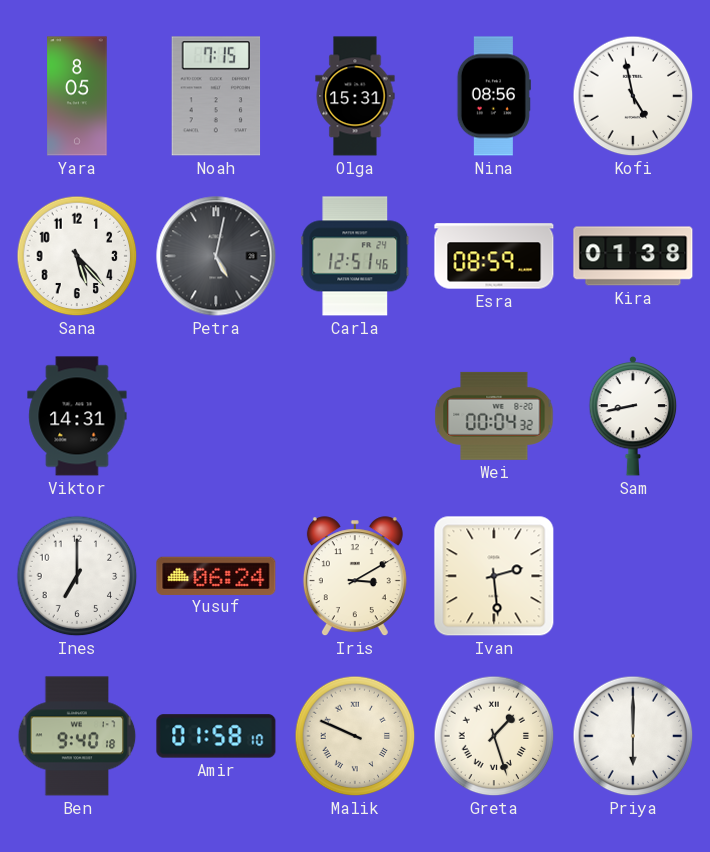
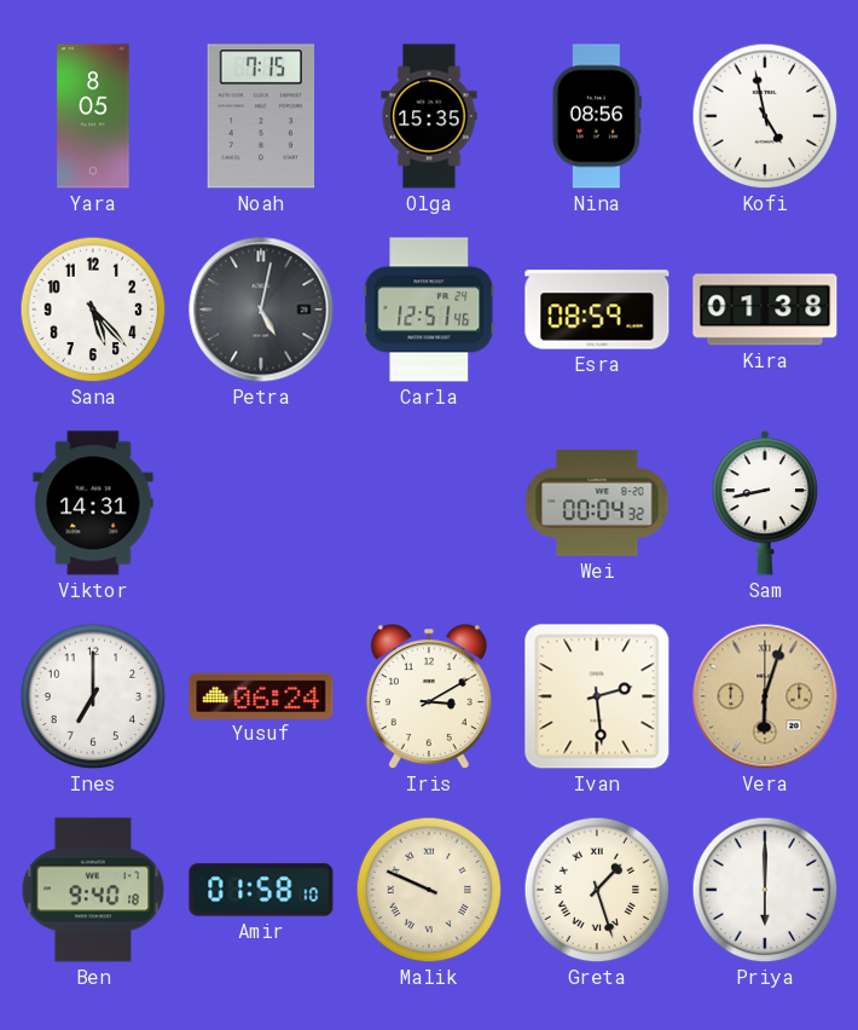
Olga: 15:31 -> 15:35 (429, 116)
Vera: none -> 6:03 (765, 696)
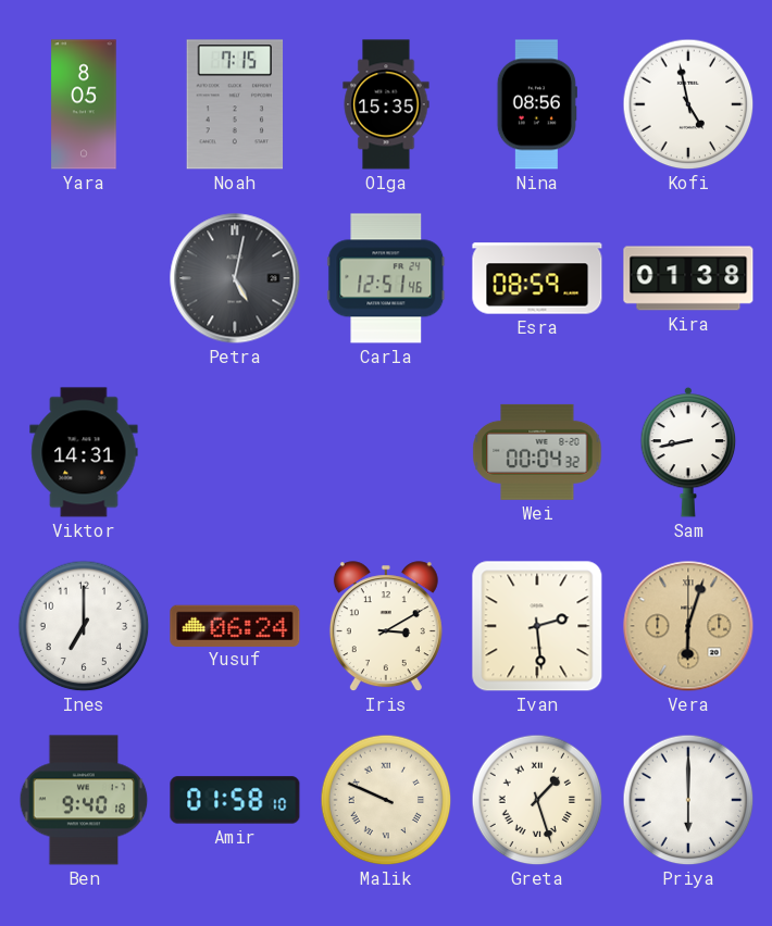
Sana: 5:23 -> none (93, 309)
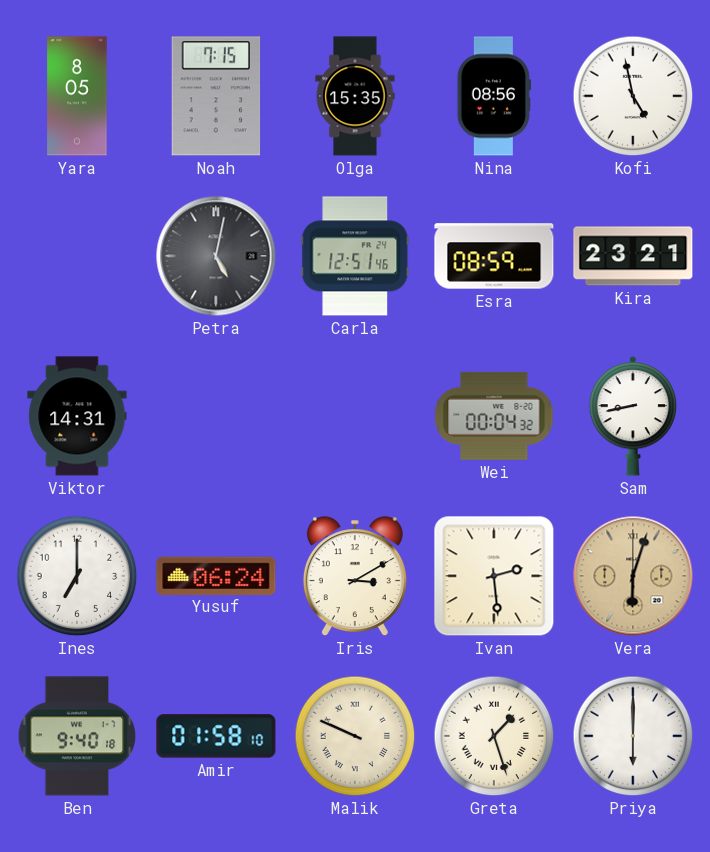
Kira: 01:38 -> 23:21 (633, 256)
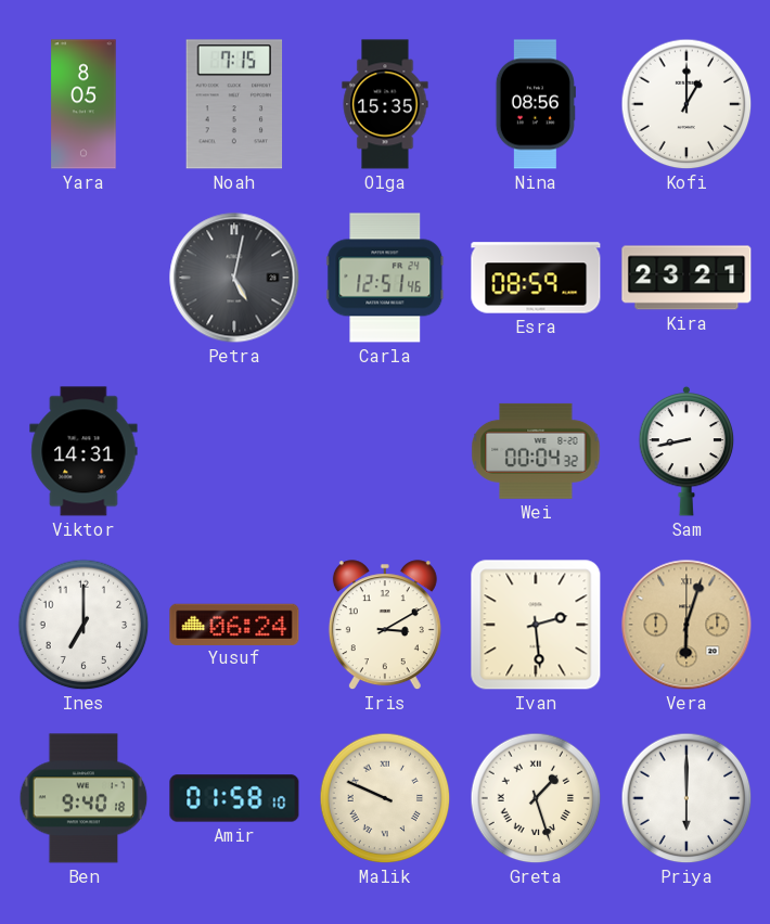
Kofi: 4:58 -> 1:00 (686, 104)
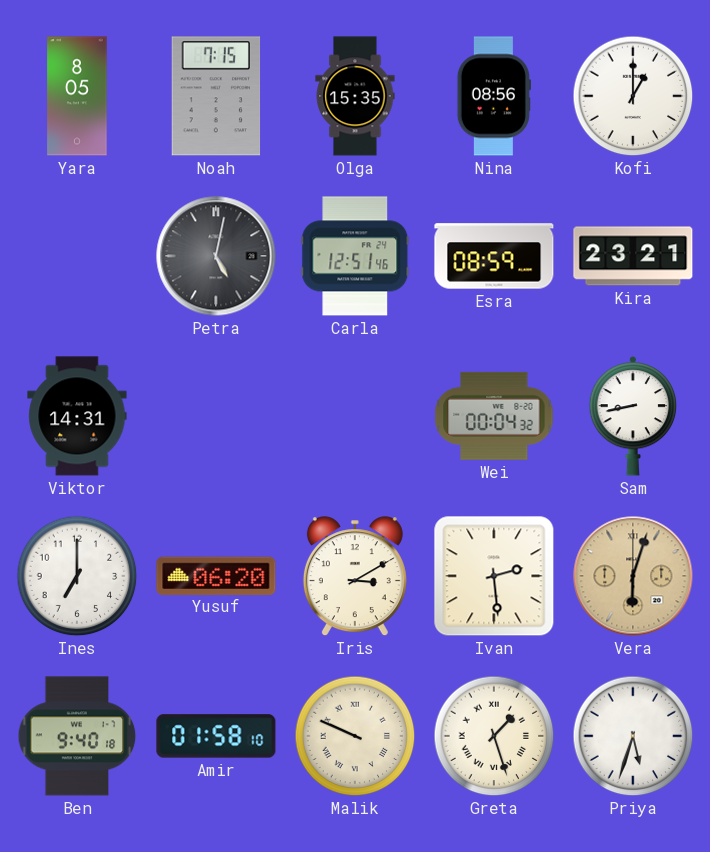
Yusuf: 06:24 -> 06:20 (216, 575)
Priya: 6:00 -> 5:33 (633, 736)
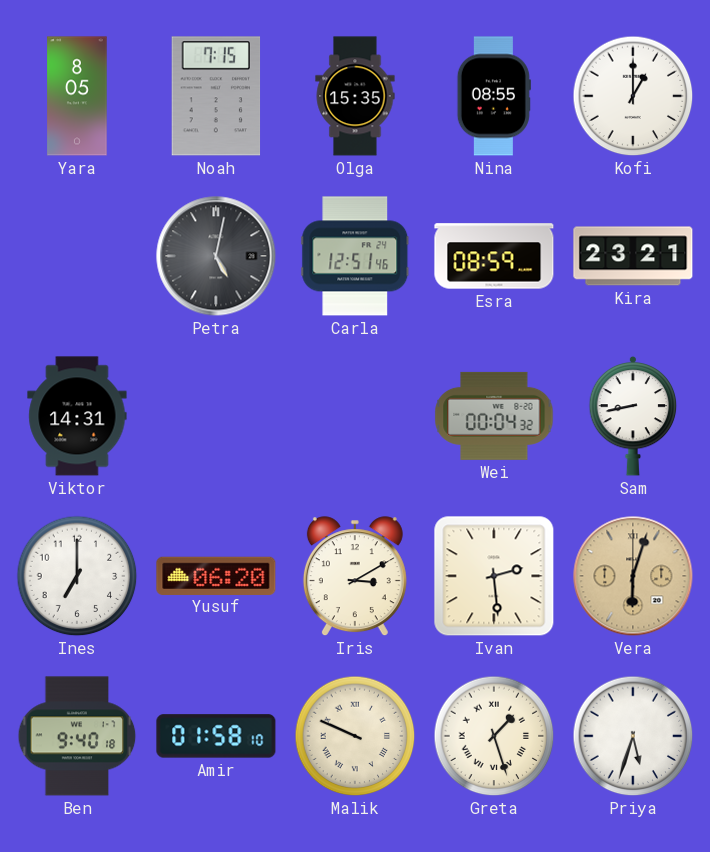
Nina: 08:56 -> 08:55 (494, 96)
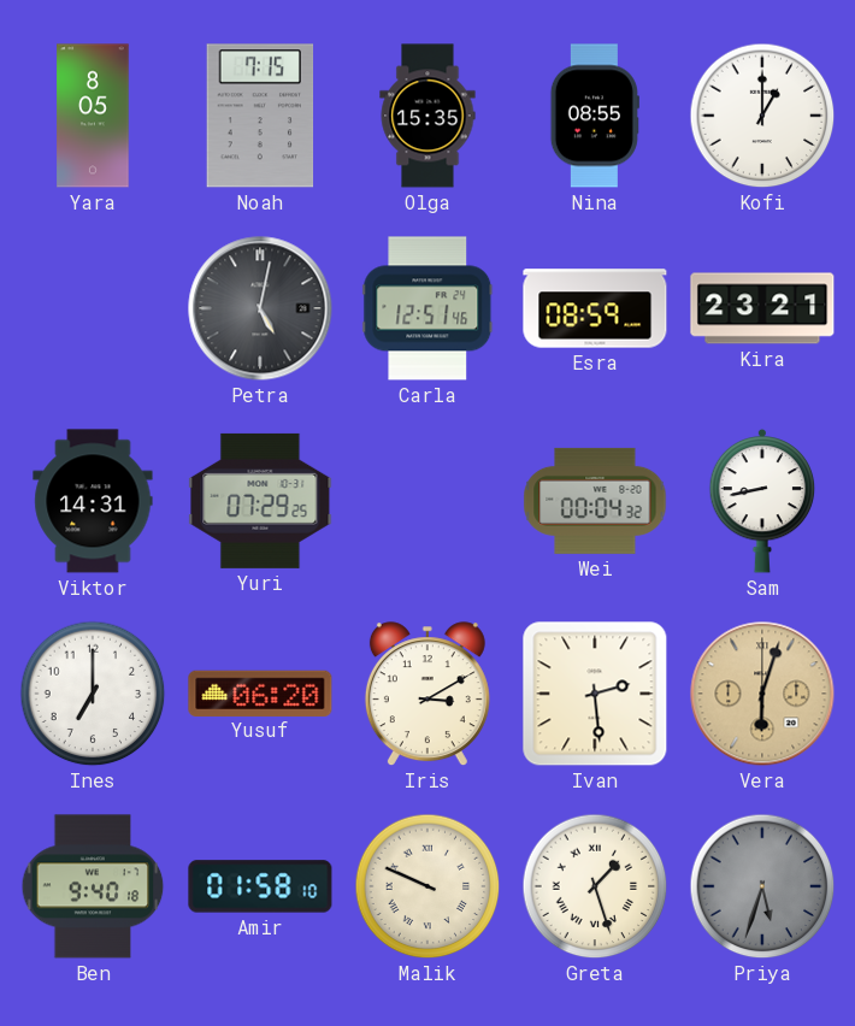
Yuri: none -> 07:29 (260, 501)
Priya dial: white -> grey (762, 886)
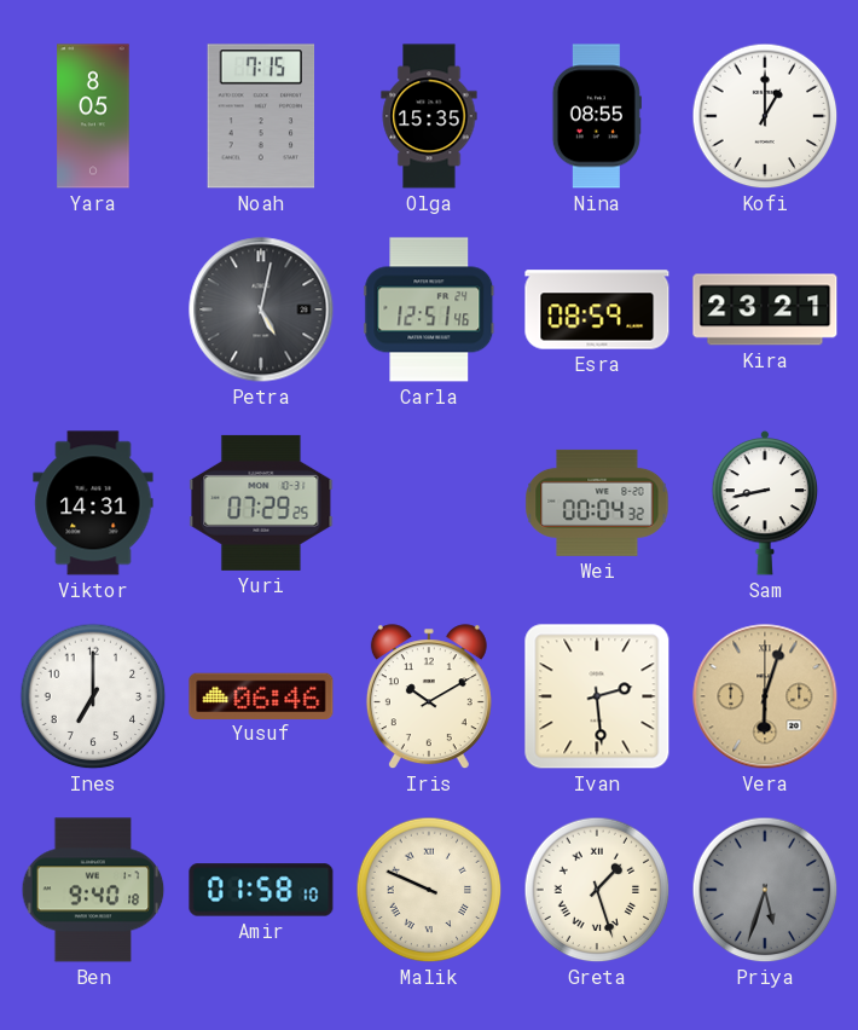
Yusuf: 06:20 -> 06:46 (261, 695)
Iris: 3:10 -> 10:10 (429, 698)
